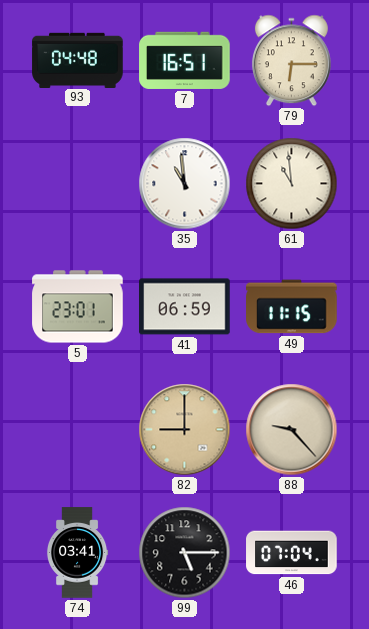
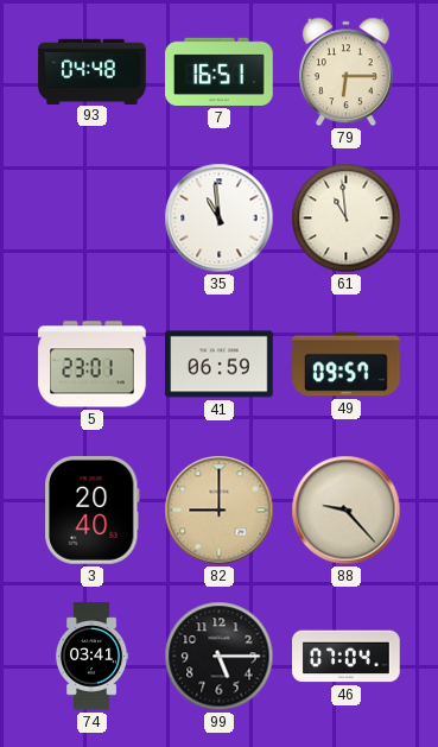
49: 11:15 -> 09:57 (347, 365)
3: none -> 20:40 (93, 511)
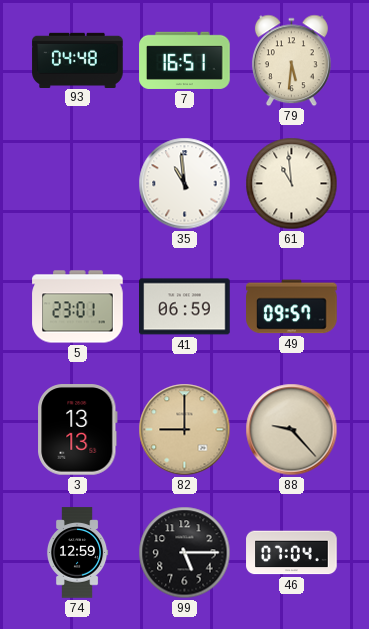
79: 6:15 -> 5:31 (291, 61)
3: 20:40 -> 13:13 (78, 430)
74: 03:41 -> 12:59 (77, 553)
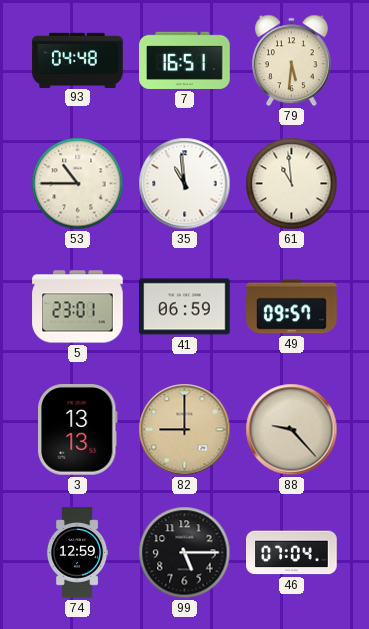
53: none -> 10:45 (78, 184)
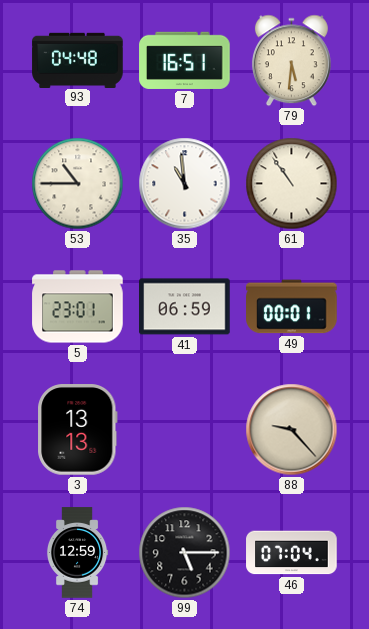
61: 10:59 -> 10:54 (292, 184)
49: 09:57 -> 00:01 (292, 307)
82: 9:00 -> none (185, 430)
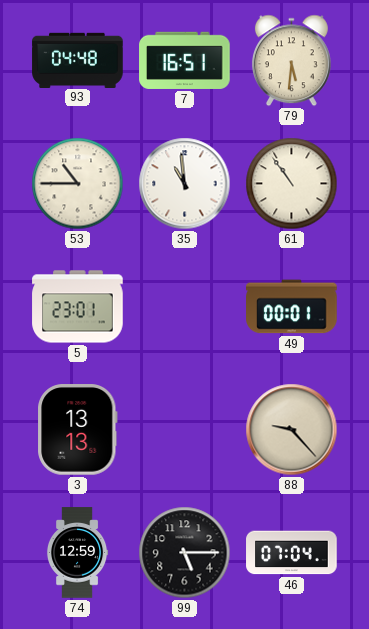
41: 06:59 -> none (185, 307)
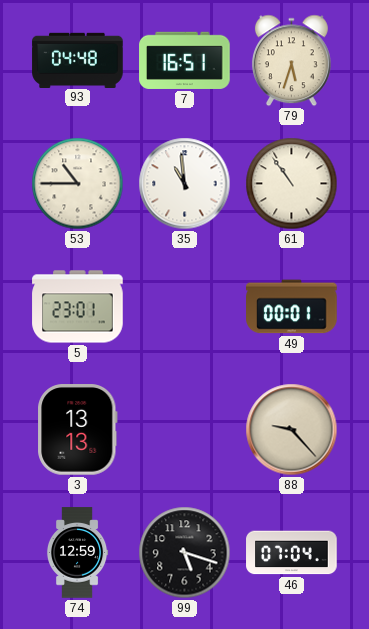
79: 5:31 -> 5:33 (291, 61)
99: 5:15 -> 5:18 (185, 553)
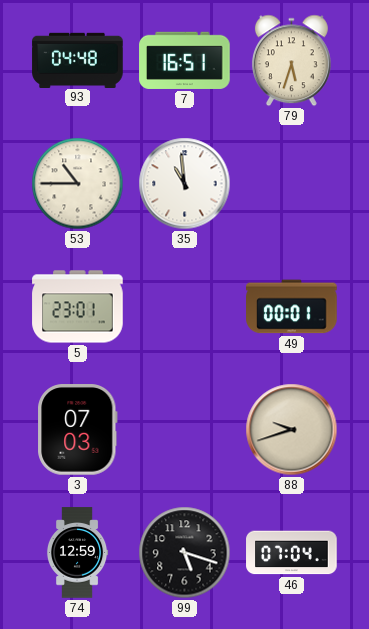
61: 10:54 -> none (292, 184)
3: 13:13 -> 07:03 (78, 430)
88: 9:23 -> 9:42 (292, 430)
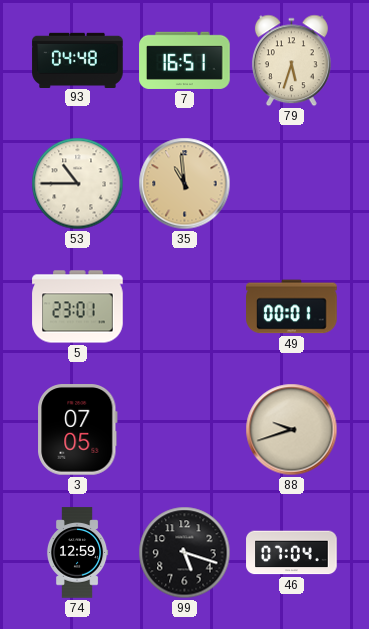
35 dial: white -> champagne (185, 184)
3: 07:03 -> 07:05 (78, 430)
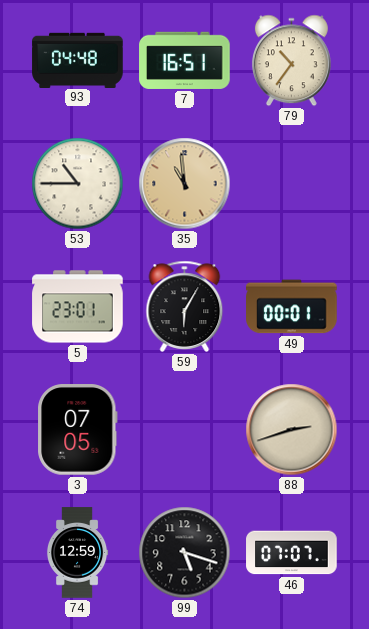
79: 5:33 -> 10:36 (291, 61)
59: none -> 6:05 (185, 306)
88: 9:42 -> 2:42 (292, 430)
46: 07:04 -> 07:07 (292, 553)
